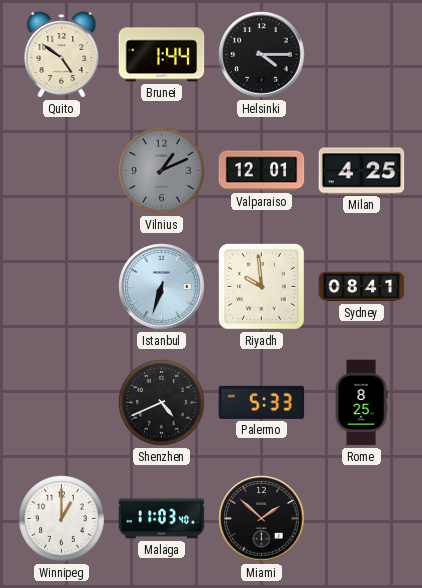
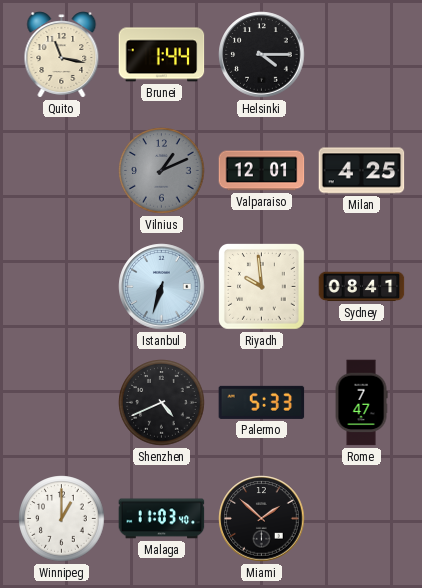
Quito: 4:51 -> 11:17 (62, 55)
Rome: 8:25 -> 7:47 (361, 403)
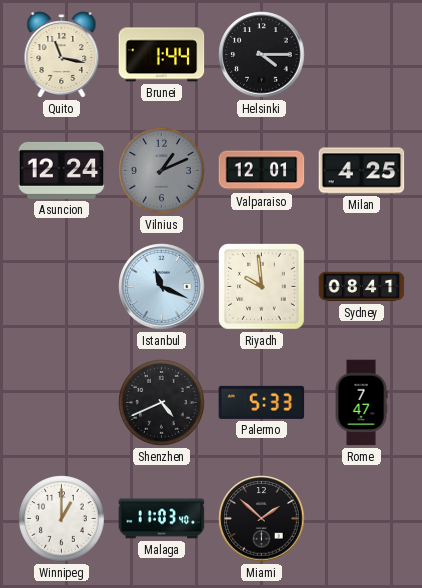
Asuncion: none -> 12:24 (62, 170)
Istanbul: 6:33 -> 11:19 (162, 287)
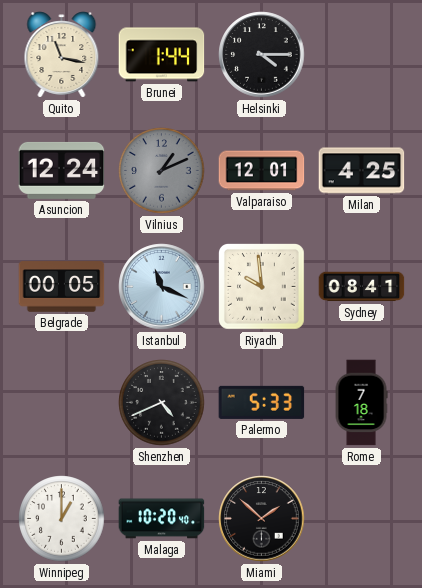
Belgrade: none -> 00:05 (62, 287)
Rome: 7:47 -> 7:18 (361, 403)
Malaga: 11:03 -> 10:20 (162, 519)
